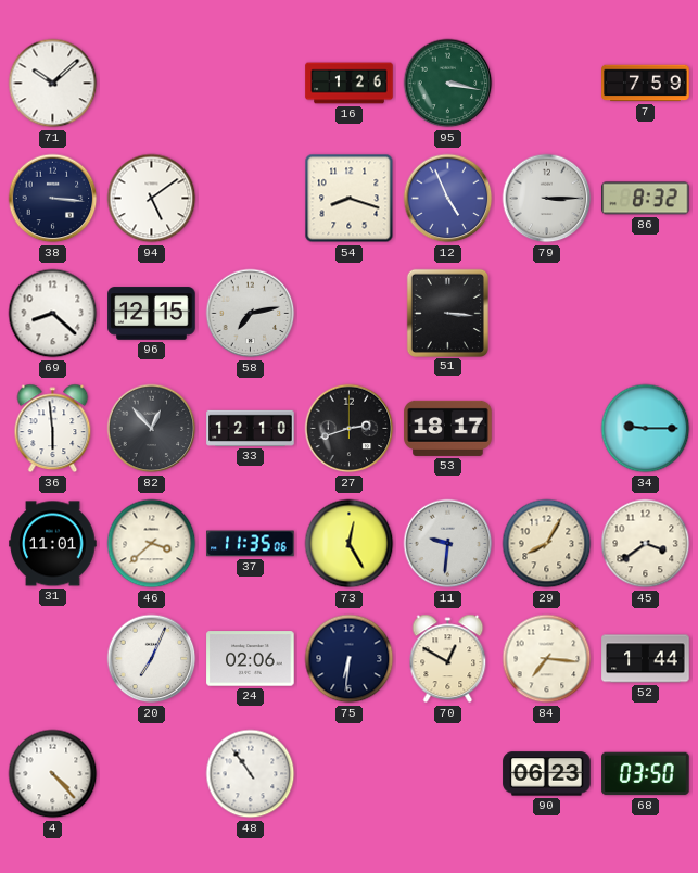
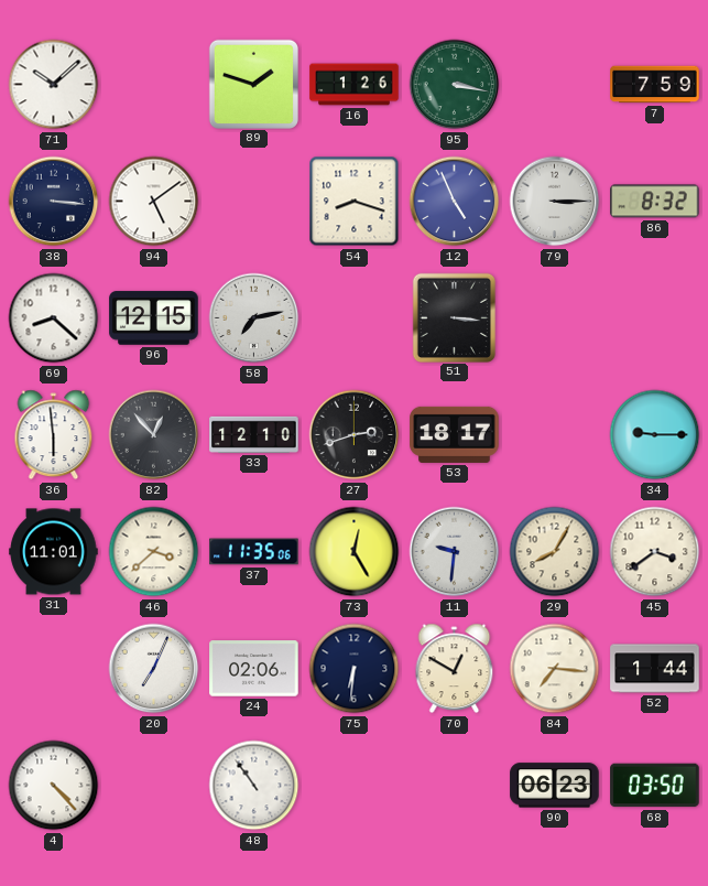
89: none -> 1:48 (253, 84)
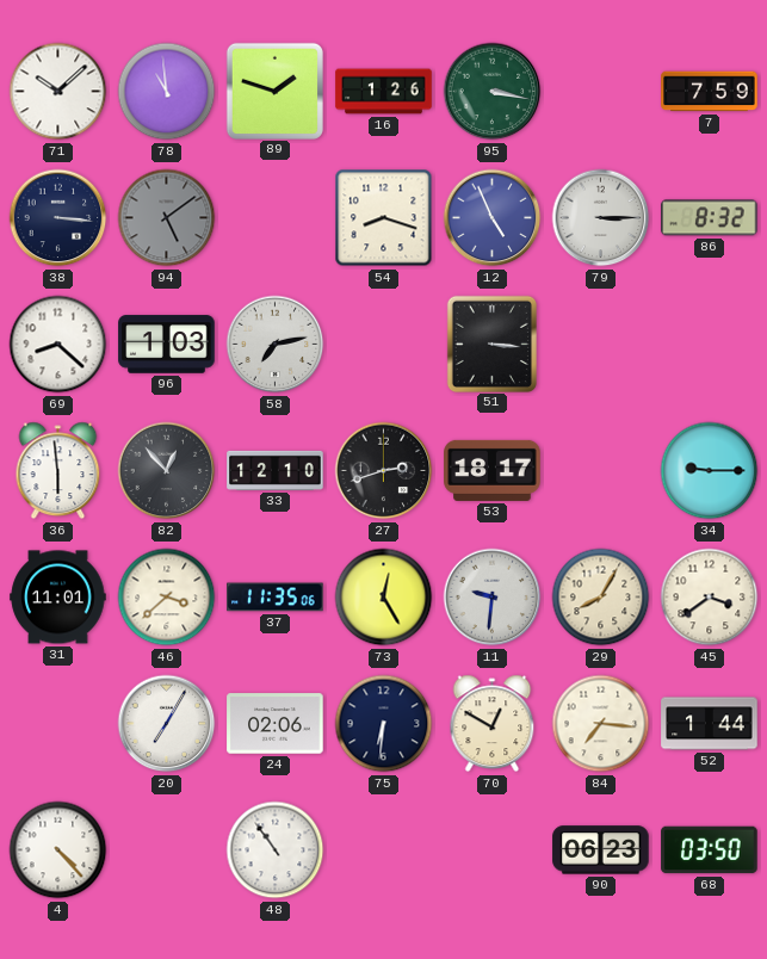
78: none -> 10:59 (167, 92)
94 dial: white -> grey (167, 218)
96: 12:15 -> 1:03 (167, 345)
20: 7:04 -> 7:05 (167, 724)
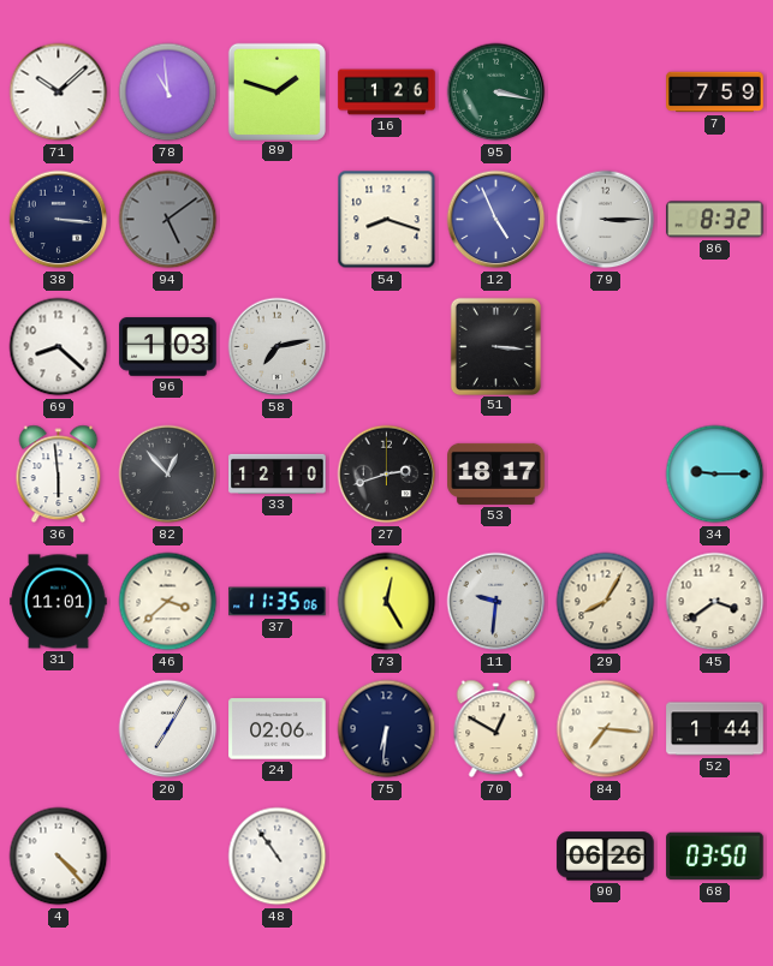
90: 06:23 -> 06:26 (606, 857)
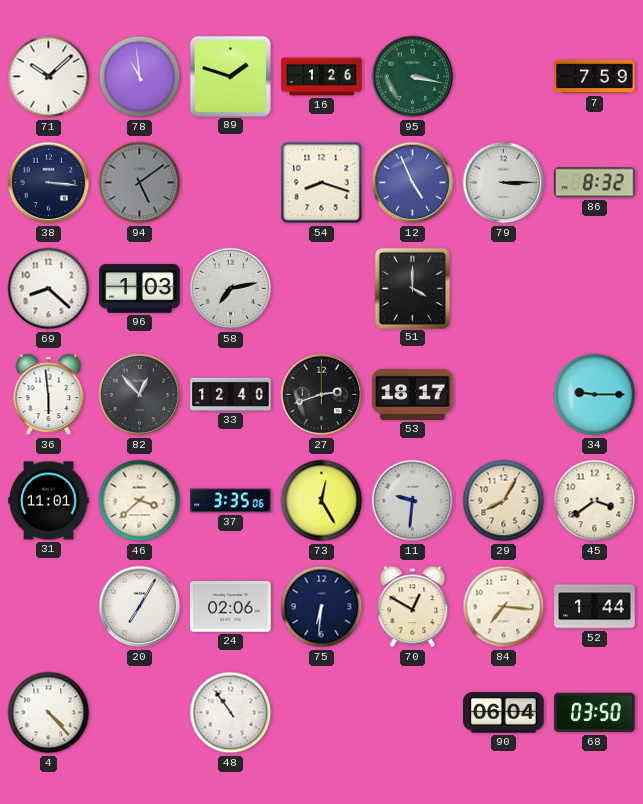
51: 3:16 -> 4:00 (412, 288)
33: 12:10 -> 12:40 (231, 394)
37: 11:35 -> 3:35 (231, 501)
90: 06:26 -> 06:04 (504, 713)
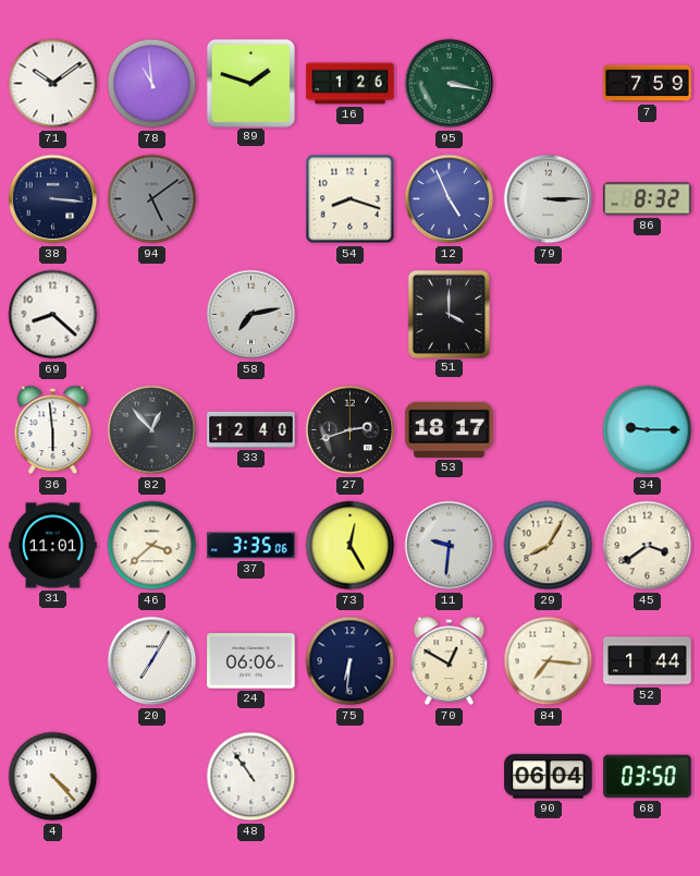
71: 10:08 -> 10:09 (53, 84)
96: 1:03 -> none (140, 289)
24: 02:06 -> 06:06 (251, 661)
